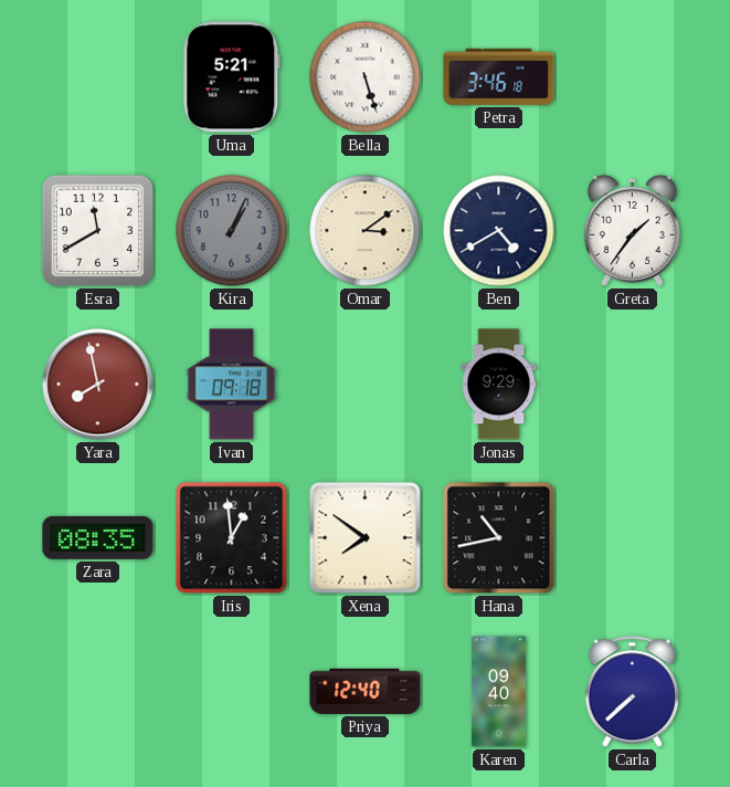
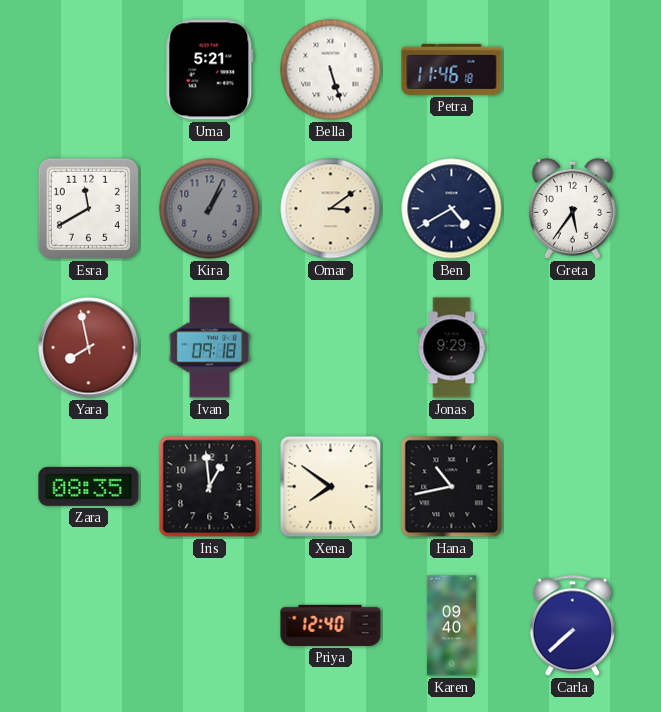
Petra: 3:46 -> 11:46 (452, 69)
Greta: 1:36 -> 5:36 (572, 208)
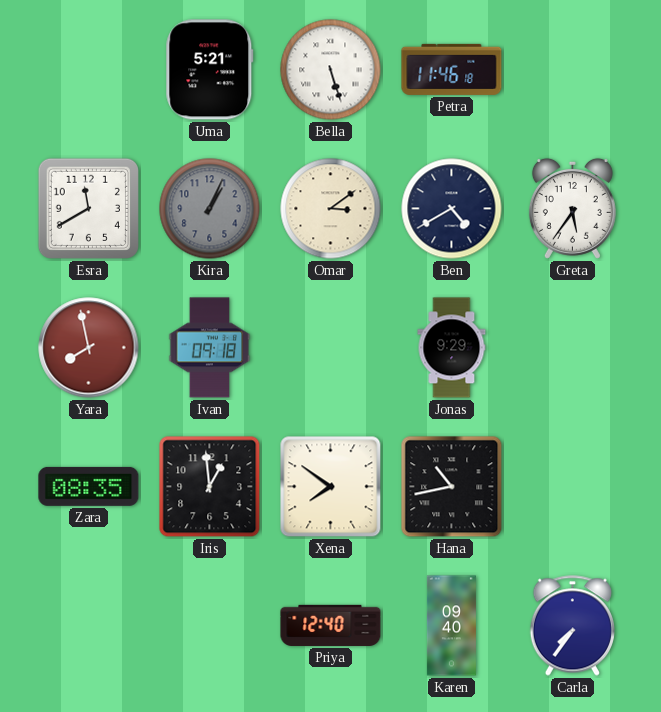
Carla: 7:38 -> 7:36 (572, 626)
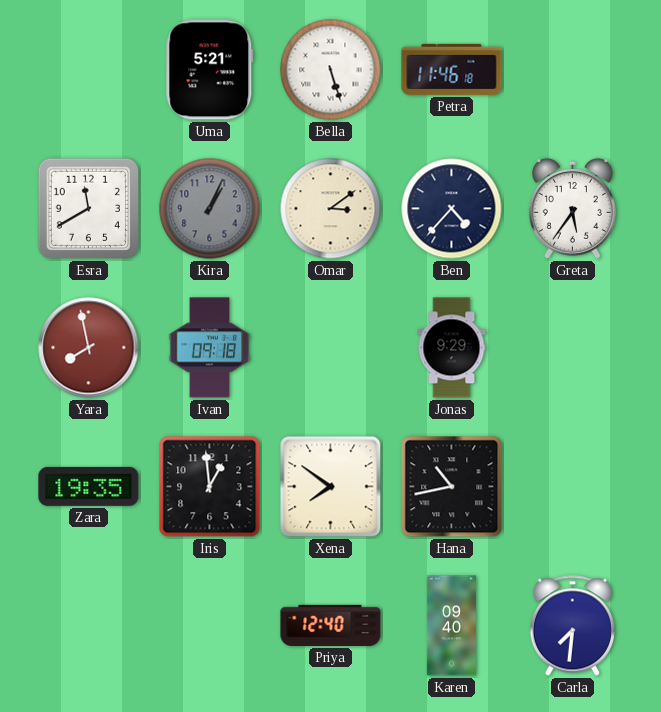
Ben: 4:40 -> 4:37 (452, 209)
Zara: 08:35 -> 19:35 (89, 486)
Carla: 7:36 -> 7:31 (572, 626)
